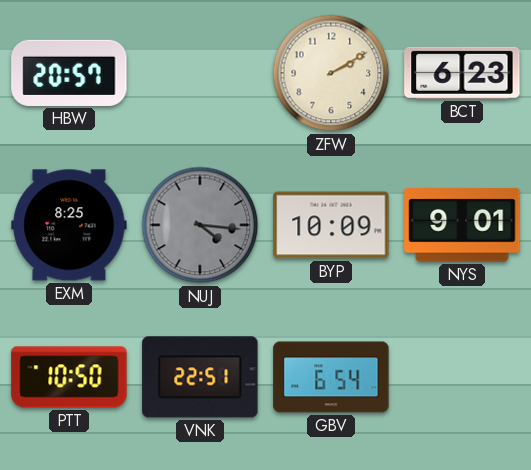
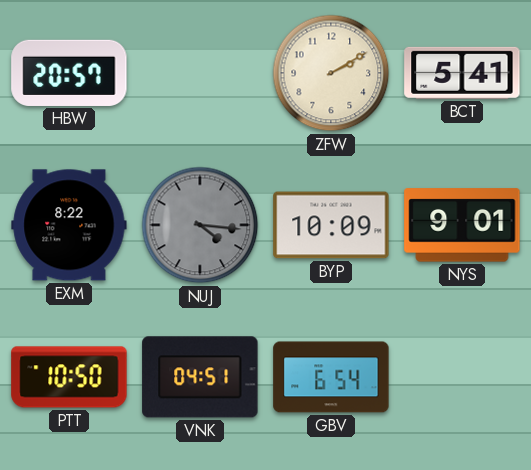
BCT: 6:23 -> 5:41 (462, 73)
EXM: 8:25 -> 8:22 (69, 225)
VNK: 22:51 -> 04:51 (200, 377)
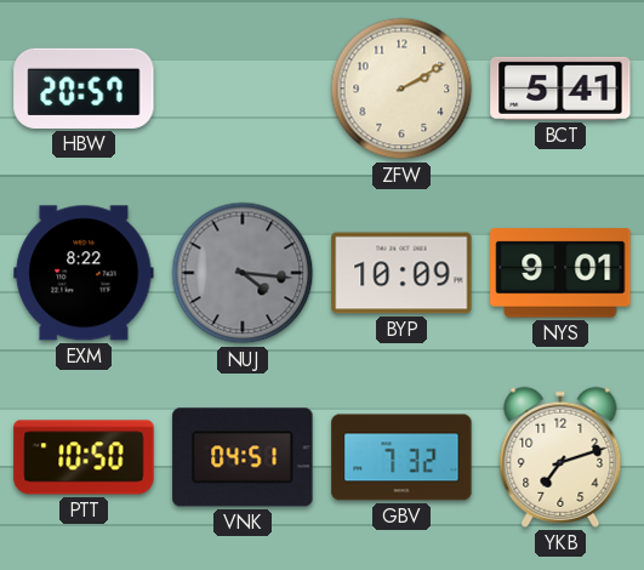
GBV: 6:54 -> 7:32 (401, 457)
YKB: none -> 7:12 (560, 457)
